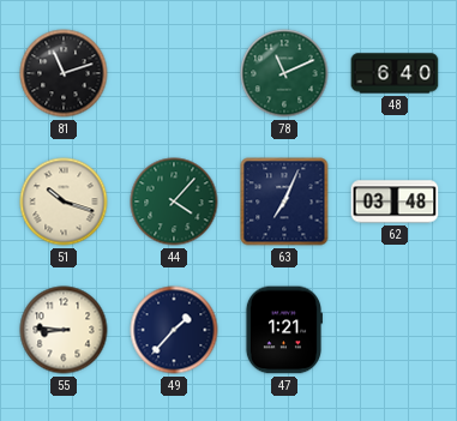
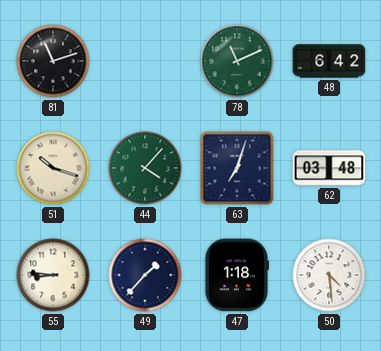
48: 6:40 -> 6:42 (329, 61)
63: 7:04 -> 7:03 (237, 168)
47: 1:21 -> 1:18 (236, 275)
50: none -> 4:29 (329, 275)
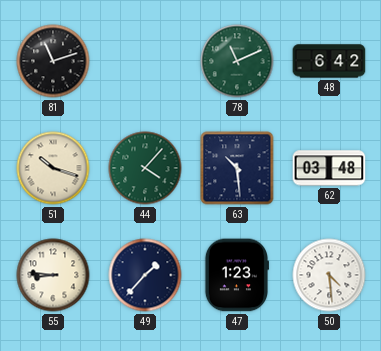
63: 7:03 -> 10:29 (237, 168)
47: 1:18 -> 1:23 (236, 275)
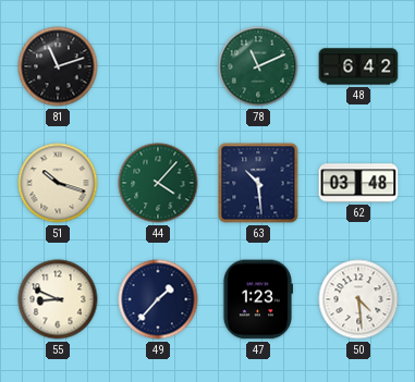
55: 8:46 -> 8:49 (58, 299)
